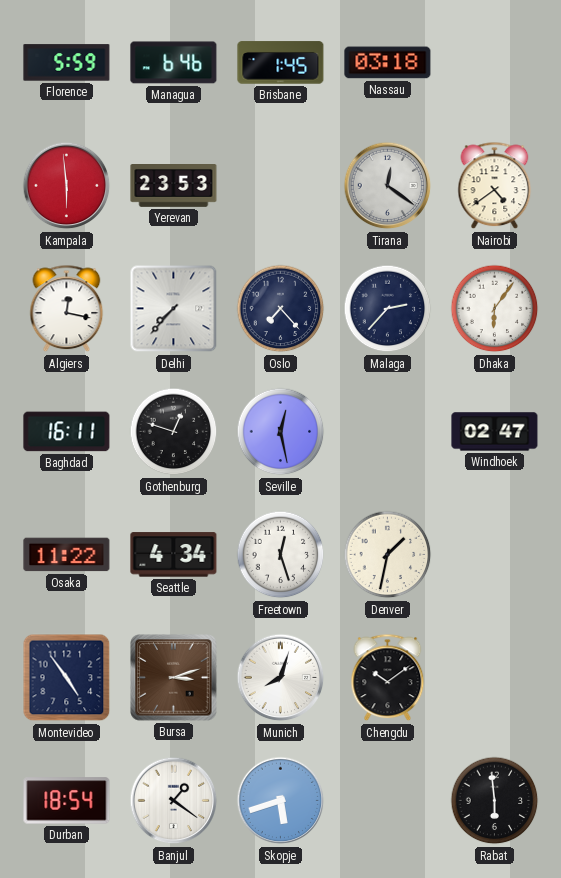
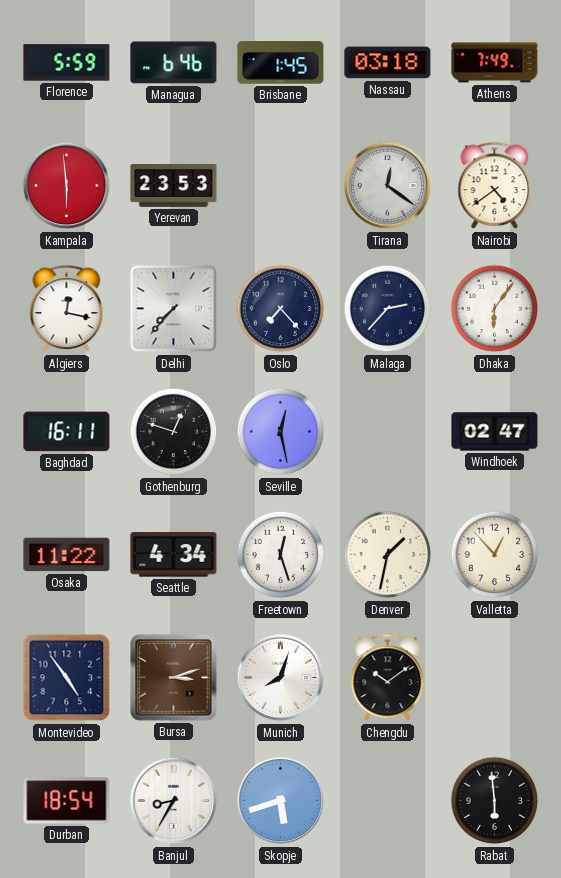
Athens: none -> 7:49 (495, 63)
Valletta: none -> 12:53 (495, 555)
Banjul: 1:21 -> 8:35 (174, 801)
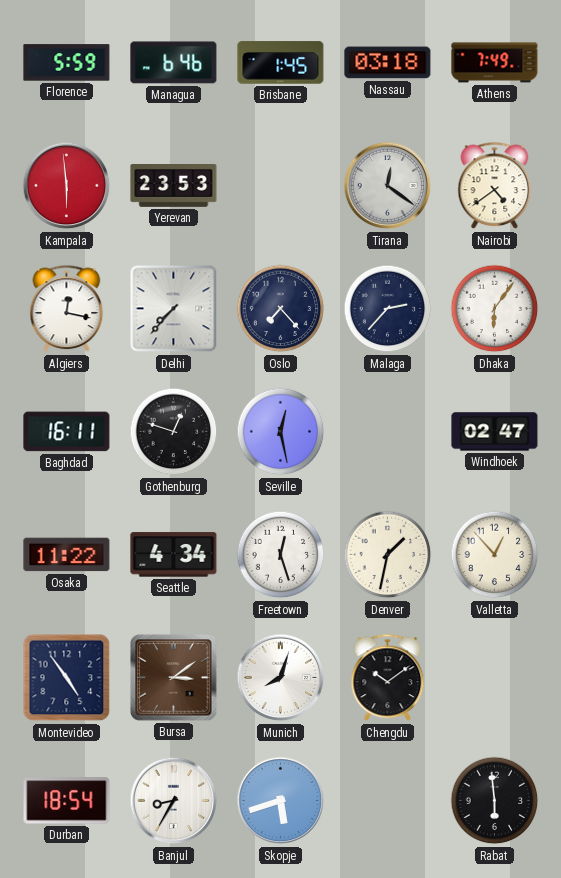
Bursa: 3:12 -> 3:09 (174, 678)
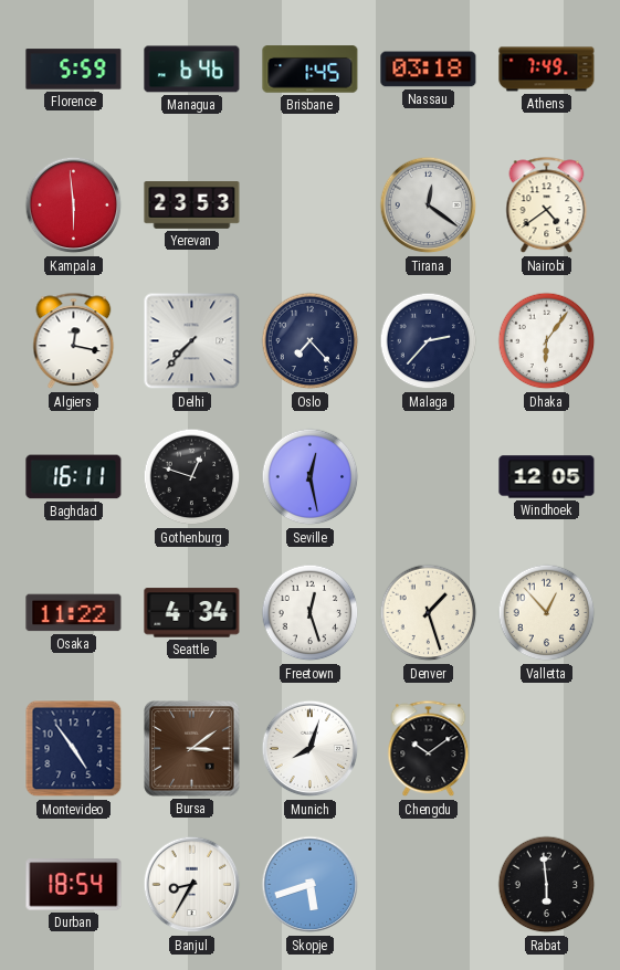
Windhoek: 02:47 -> 12:05 (547, 477)
Denver: 1:32 -> 1:27 (429, 613)
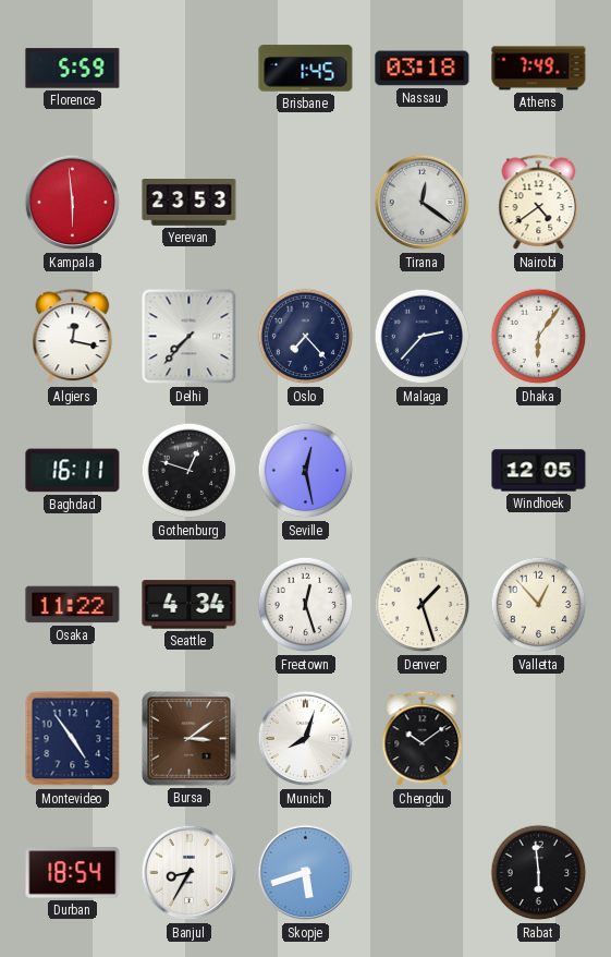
Managua: 6:46 -> none (192, 70)
